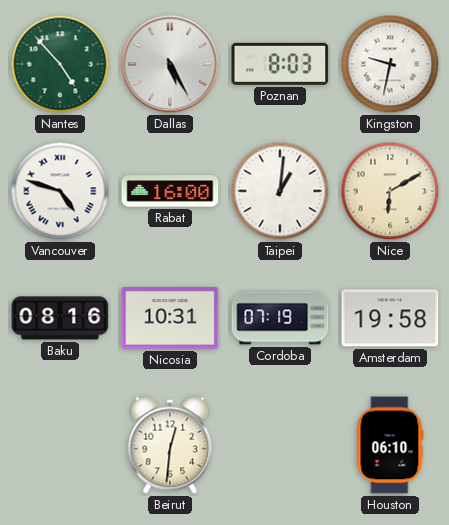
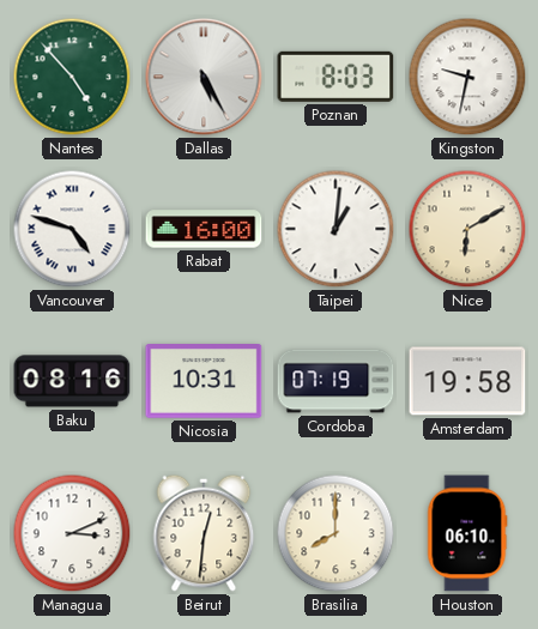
Managua: none -> 3:11 (72, 533)
Brasilia: none -> 8:00 (336, 533)
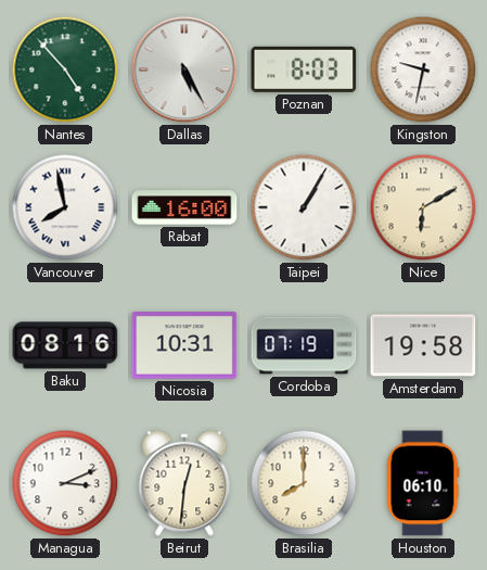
Vancouver: 4:48 -> 7:58 (65, 207)
Taipei: 1:01 -> 1:05 (304, 207)
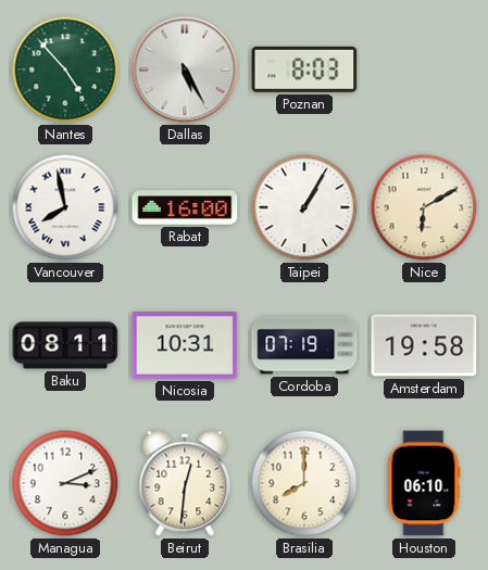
Kingston: 9:32 -> none (423, 69)
Baku: 08:16 -> 08:11 (65, 345)
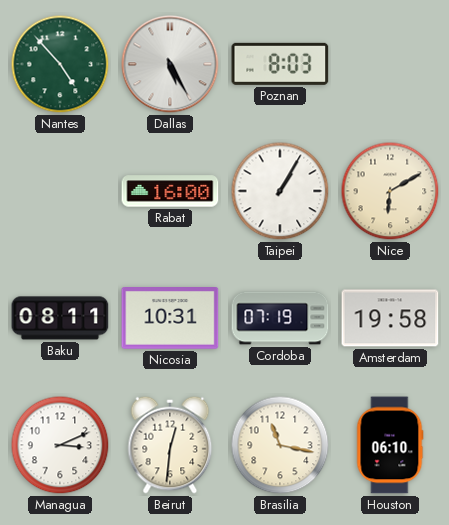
Vancouver: 7:58 -> none (65, 207)
Brasilia: 8:00 -> 11:17 (280, 445)
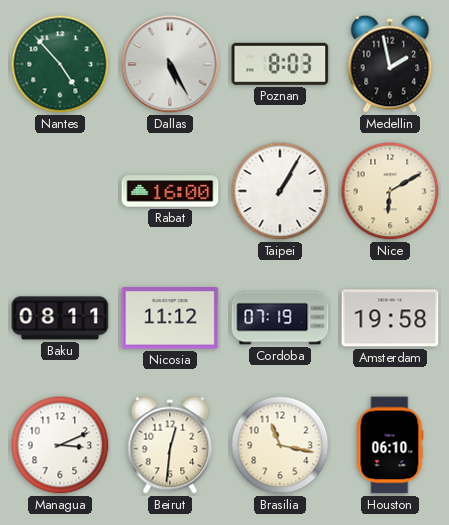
Medellin: none -> 1:58 (390, 64)
Nicosia: 10:31 -> 11:12 (170, 319)
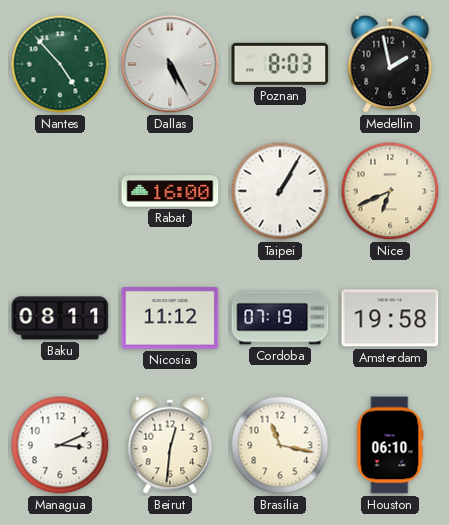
Nice: 6:10 -> 6:41 (390, 191)
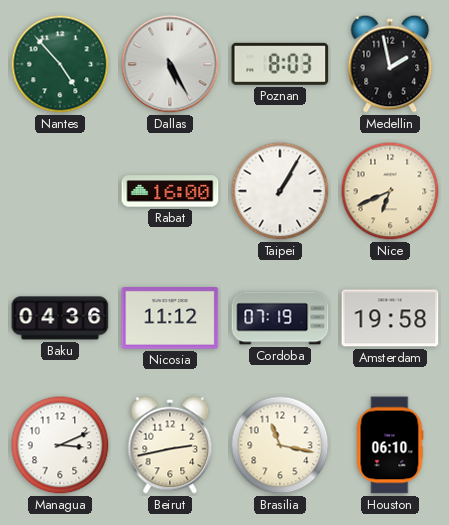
Baku: 08:11 -> 04:36 (60, 318)
Beirut: 12:31 -> 2:43 (170, 445)
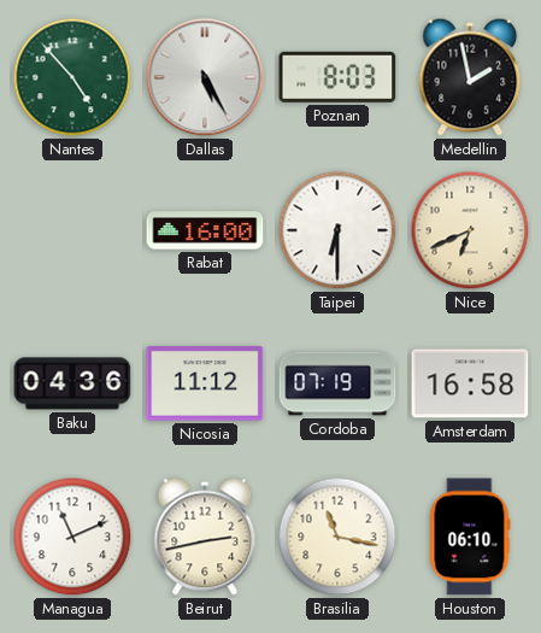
Taipei: 1:05 -> 6:30 (337, 230)
Amsterdam: 19:58 -> 16:58 (470, 383)
Managua: 3:11 -> 11:11 (72, 537)
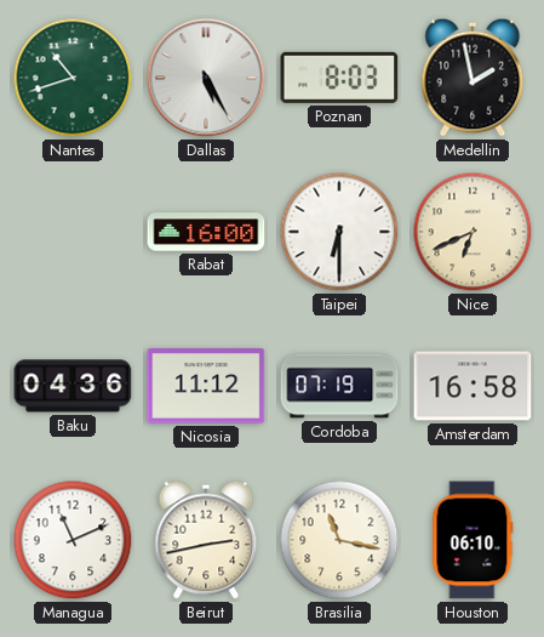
Nantes: 4:53 -> 10:42 (73, 78)
